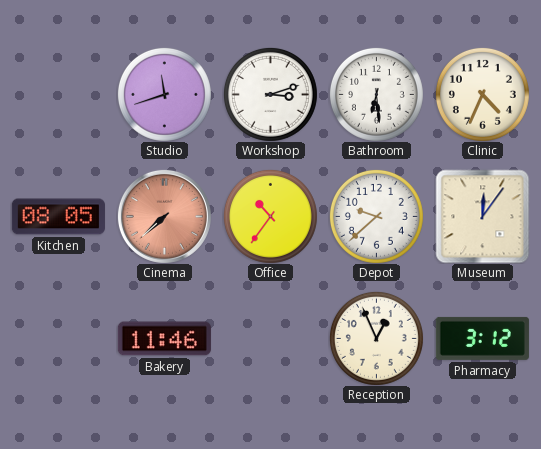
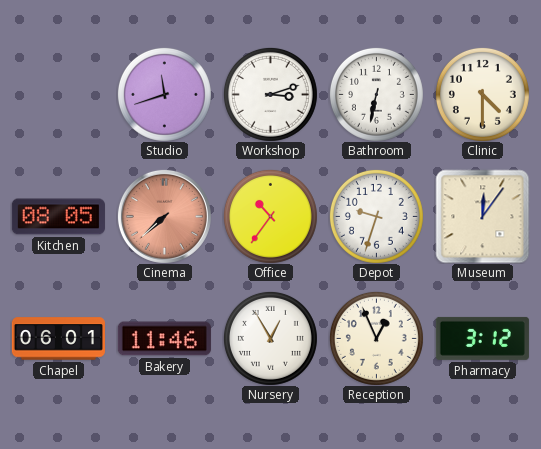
Bathroom: 6:29 -> 6:32 (376, 94)
Clinic: 4:34 -> 4:30 (482, 94)
Depot: 9:38 -> 9:33 (376, 216)
Chapel: none -> 06:01 (58, 339)
Nursery: none -> 12:55 (270, 338)
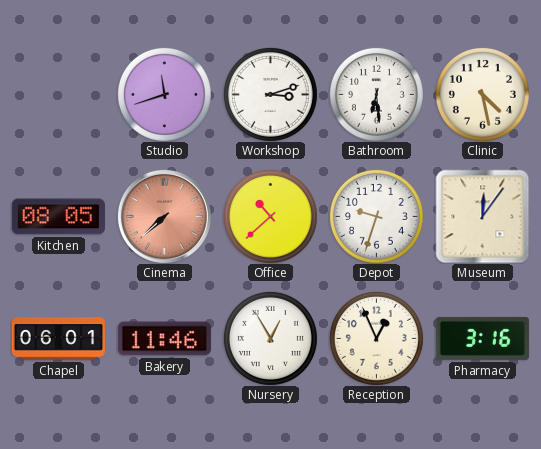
Bathroom: 6:32 -> 6:29 (376, 94)
Clinic: 4:30 -> 4:28 (482, 94)
Office: 10:36 -> 10:38 (270, 216)
Pharmacy: 3:12 -> 3:16 (482, 338)
